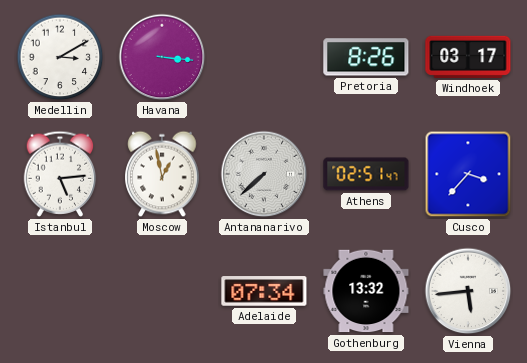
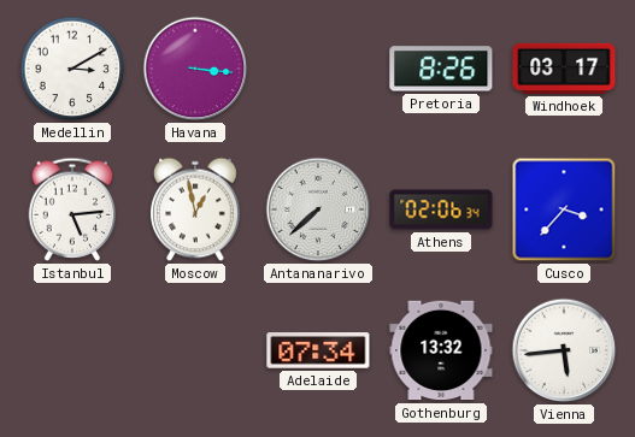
Athens: 02:51 -> 02:06 (441, 209)
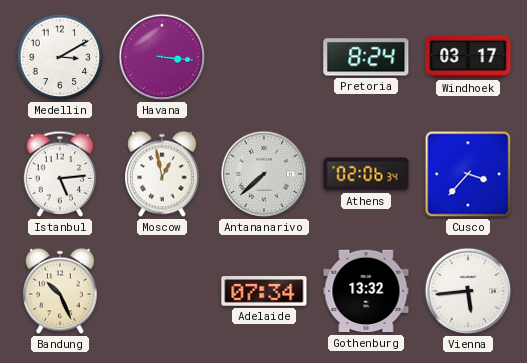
Pretoria: 8:26 -> 8:24 (366, 57)
Bandung: none -> 10:26 (60, 291)
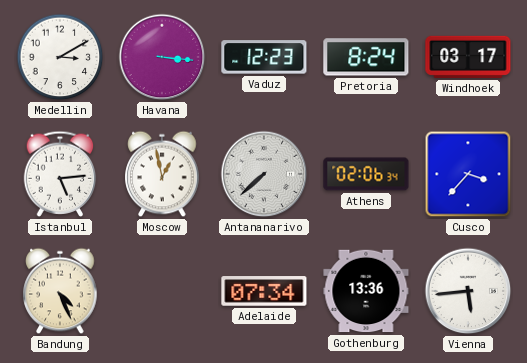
Vaduz: none -> 12:23 (264, 57)
Bandung: 10:26 -> 4:26 (60, 291)
Gothenburg: 13:32 -> 13:36 (366, 291)
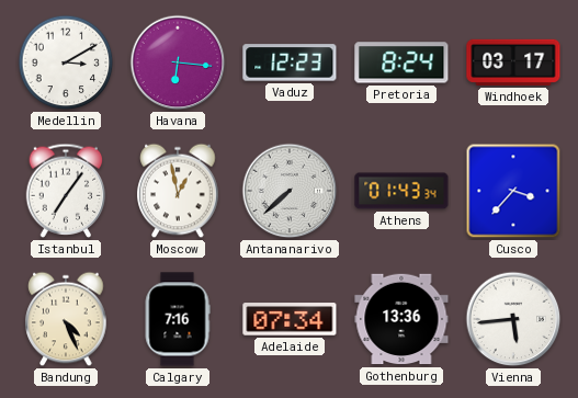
Havana: 3:16 -> 6:16 (178, 62)
Istanbul: 5:14 -> 7:06 (66, 191)
Athens: 02:06 -> 01:43 (401, 191)
Calgary: none -> 7:16 (178, 319)
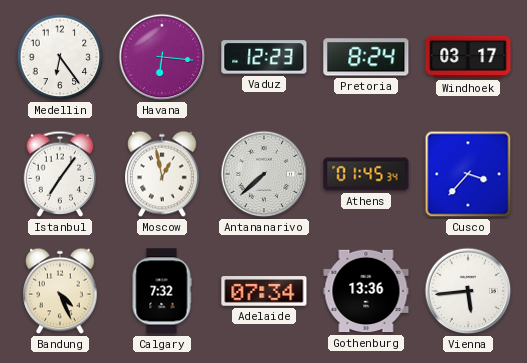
Medellin: 3:10 -> 6:24 (60, 57)
Athens: 01:43 -> 01:45 (366, 174)
Calgary: 7:16 -> 7:32 (162, 291)
